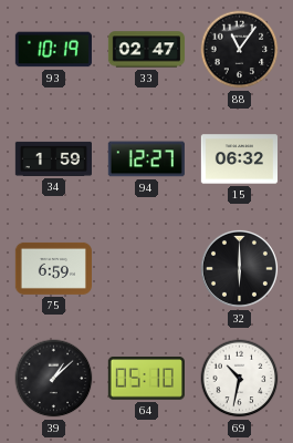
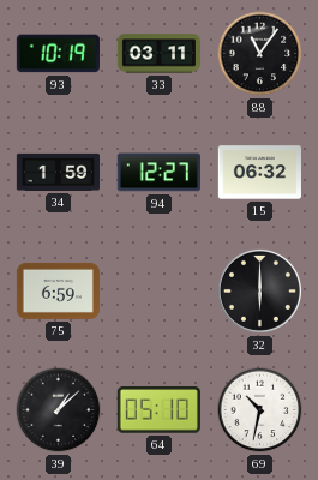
33: 02:47 -> 03:11 (160, 54)
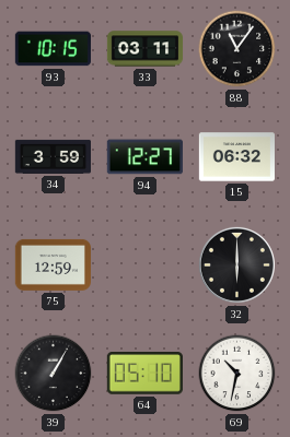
93: 10:19 -> 10:15 (53, 49)
34: 1:59 -> 3:59 (53, 156)
75: 6:59 -> 12:59 (53, 264)
39: 1:08 -> 1:05 (54, 374)
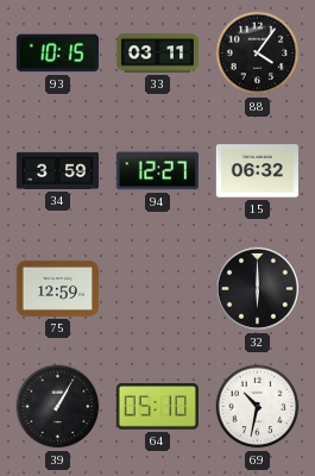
88: 11:06 -> 4:06 (258, 54)
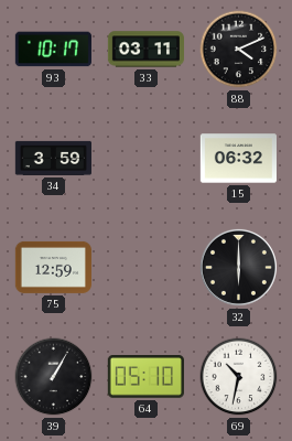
93: 10:15 -> 10:17 (53, 50)
88: 4:06 -> 4:11 (239, 50)
94: 12:27 -> none (157, 171)
